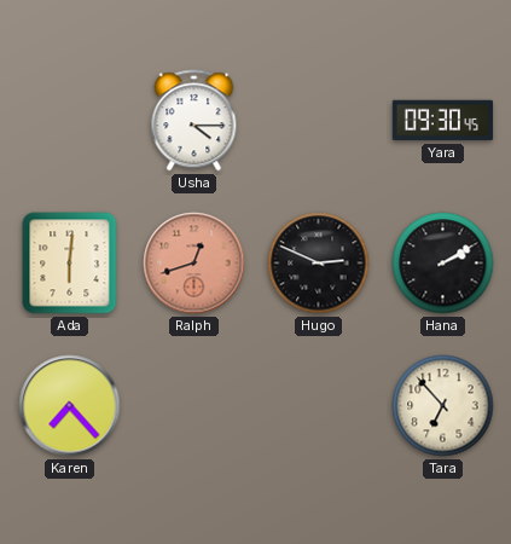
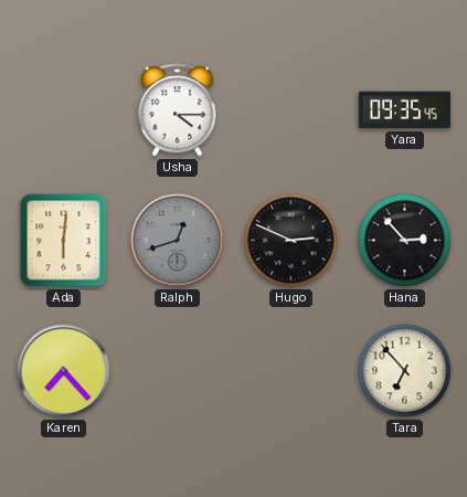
Yara: 09:30 -> 09:35 (405, 110)
Ralph dial: salmon -> grey (178, 241)
Hana: 2:10 -> 2:53 (405, 241)
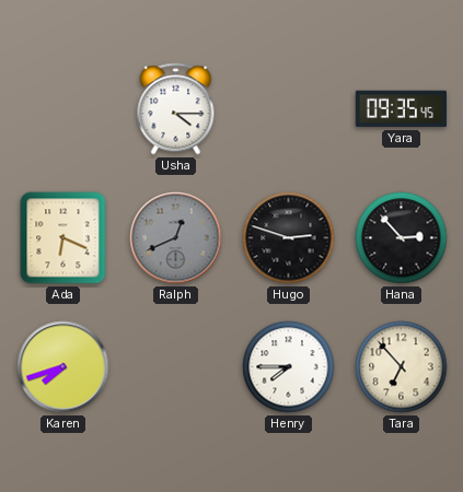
Ada: 6:01 -> 6:19 (63, 238)
Ralph: 12:42 -> 12:41 (176, 238)
Hugo: 2:49 -> 2:48 (289, 238)
Karen: 7:23 -> 7:42 (63, 367)
Henry: none -> 7:45 (289, 367)
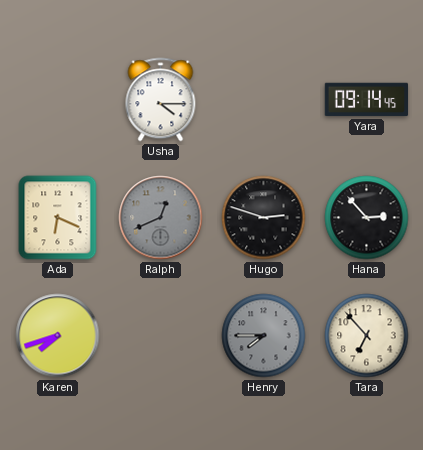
Yara: 09:35 -> 09:14 (367, 100)
Henry dial: white -> grey (264, 336)
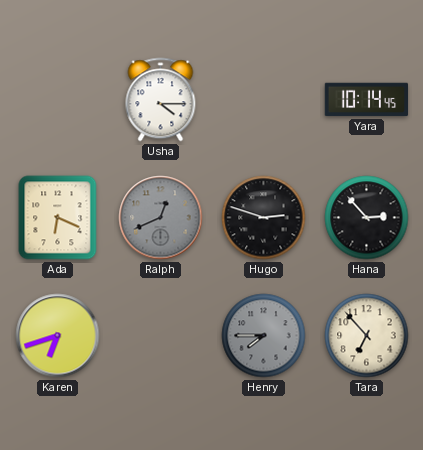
Yara: 09:14 -> 10:14 (367, 100)
Karen: 7:42 -> 6:42 (58, 336)
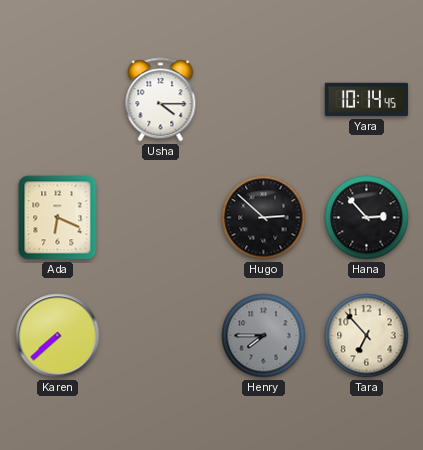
Ralph: 12:41 -> none (161, 218)
Hugo: 2:48 -> 2:52 (264, 218)
Karen: 6:42 -> 7:38 (58, 336)
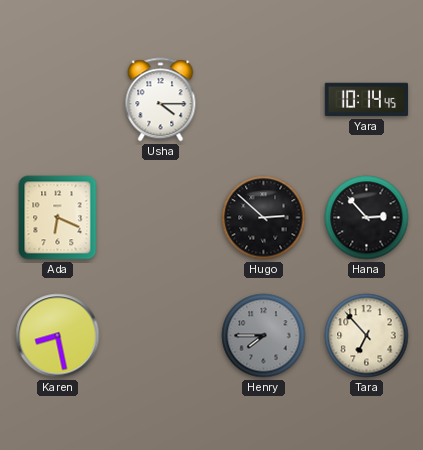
Karen: 7:38 -> 8:28 (58, 336)
